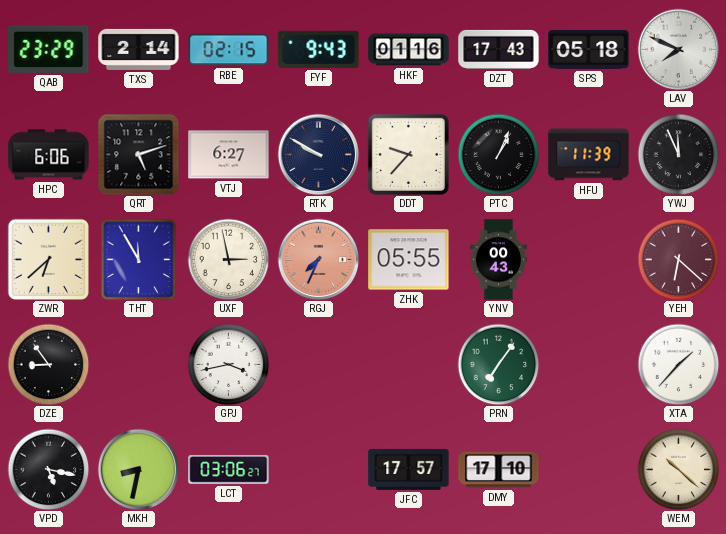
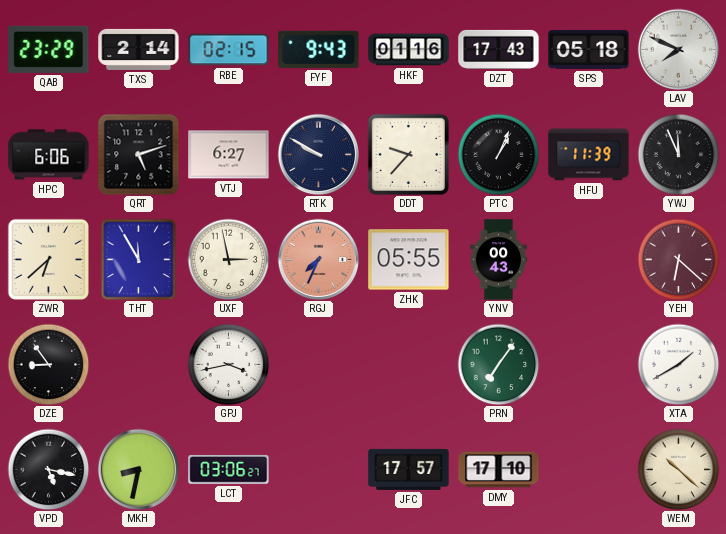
XTA: 1:37 -> 1:40 (678, 364)
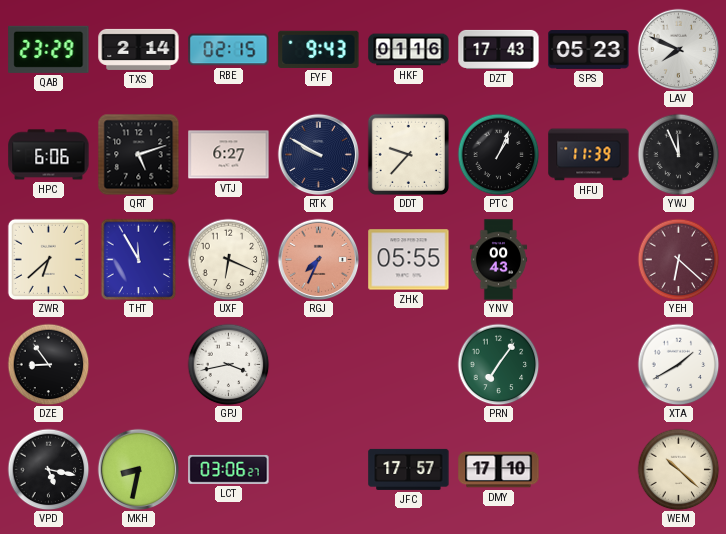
SPS: 05:18 -> 05:23 (589, 50)
UXF: 2:58 -> 6:19 (228, 259)
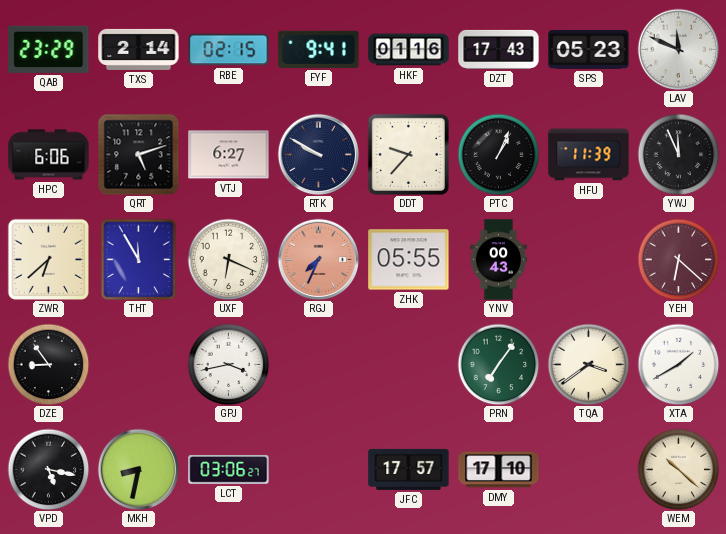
FYF: 9:43 -> 9:41 (319, 49)
LAV: 7:49 -> 11:49 (678, 49)
TQA: none -> 3:39 (588, 364)
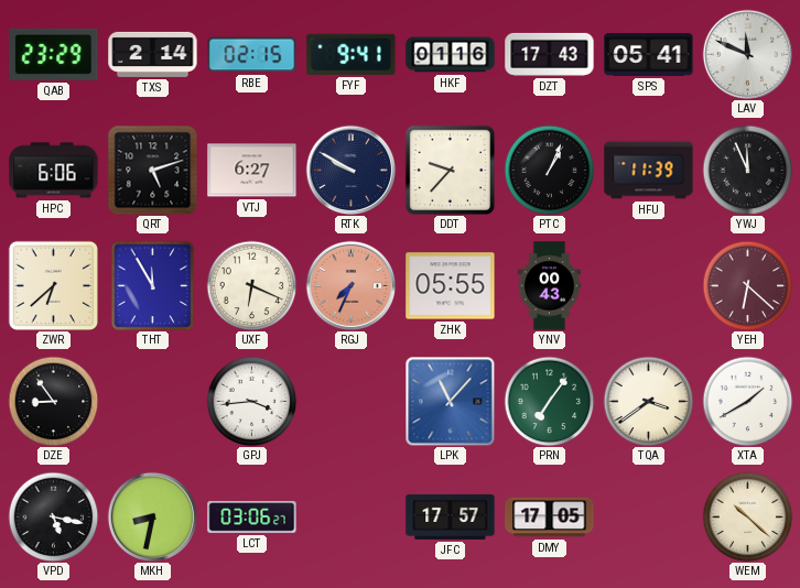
SPS: 05:23 -> 05:41 (649, 55)
GPJ: 3:43 -> 3:44 (251, 401)
LPK: none -> 11:07 (450, 401)
DMY: 17:10 -> 17:05 (550, 518)
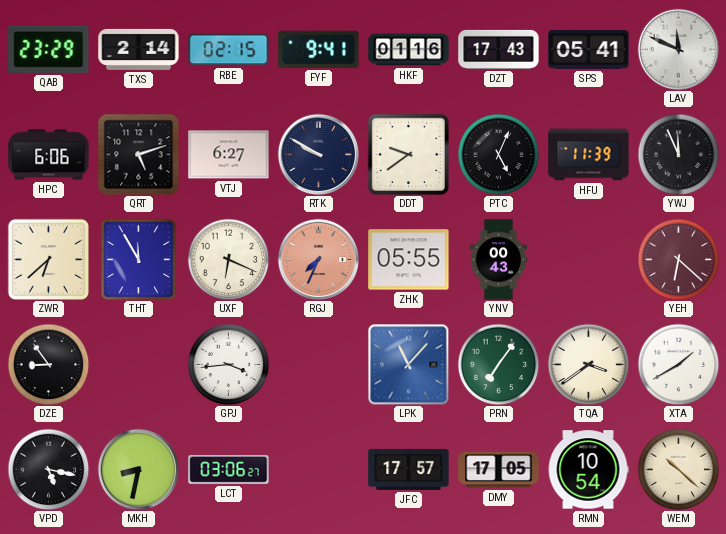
DDT: 9:37 -> 9:39 (408, 154)
PTC: 1:04 -> 5:04 (498, 154)
RMN: none -> 10:54 (588, 470)
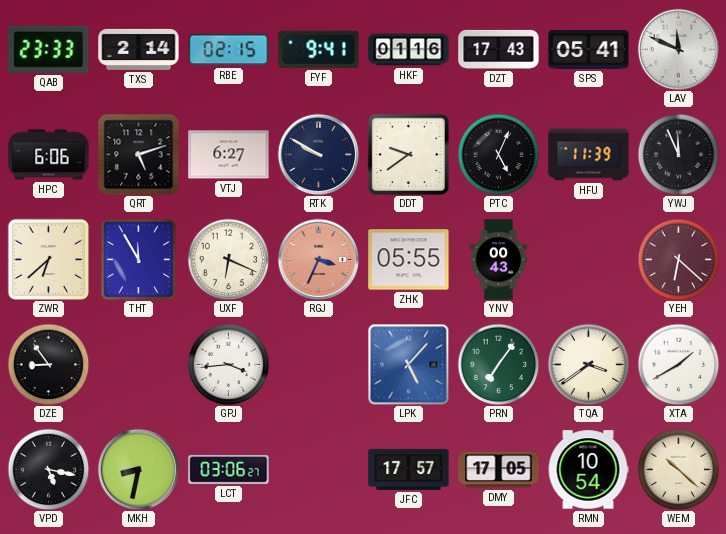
QAB: 23:29 -> 23:33 (49, 49)
RGJ: 7:34 -> 3:34 (318, 259)
LPK: 11:07 -> 5:07 (408, 364)
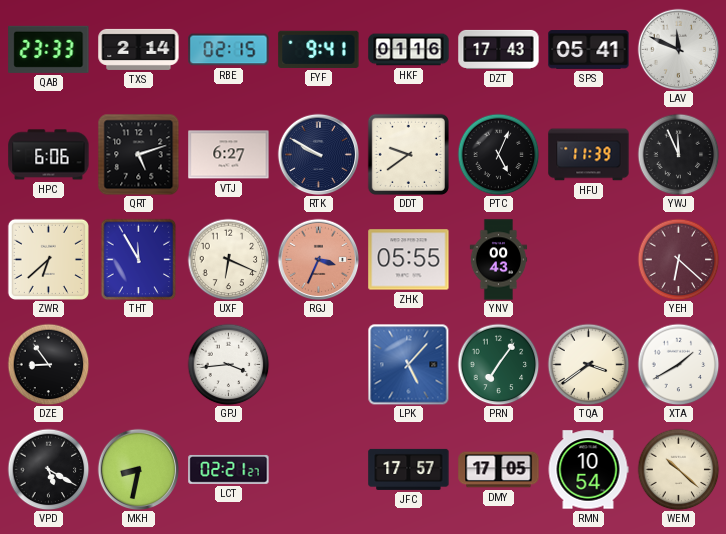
VPD: 5:17 -> 5:20 (48, 469)
LCT: 03:06 -> 02:21 (229, 469)
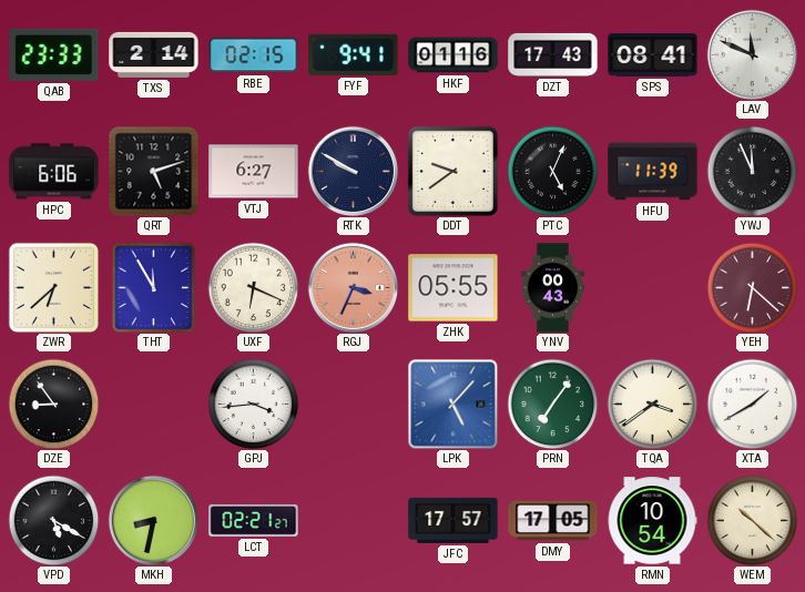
SPS: 05:41 -> 08:41 (653, 55)
